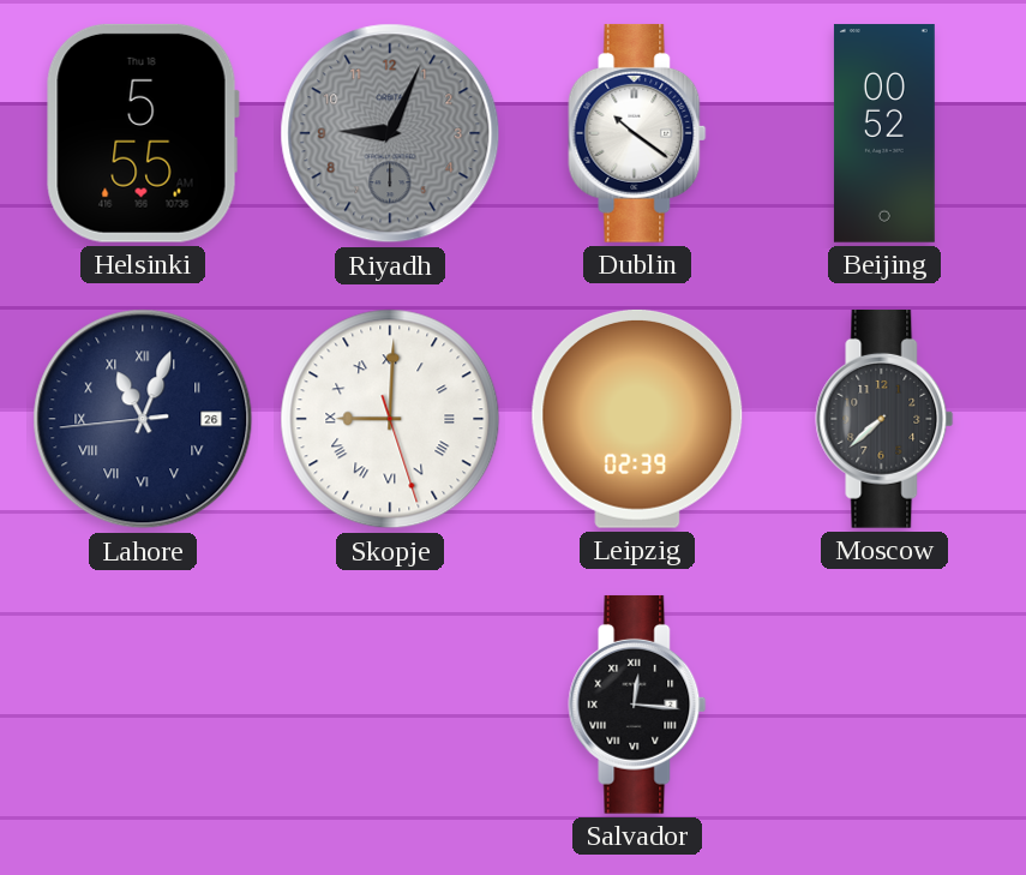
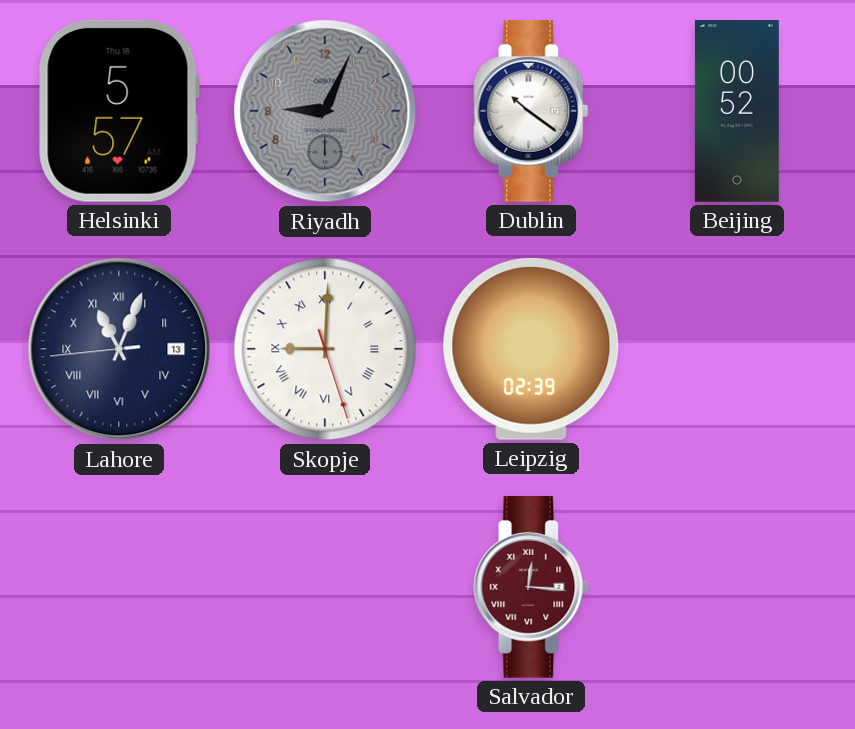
Helsinki: 5:55 -> 5:57 (119, 111)
Lahore date: 26 -> 13 (119, 349)
Moscow: 7:38 -> none (884, 419)
Salvador dial: black -> burgundy (531, 587)
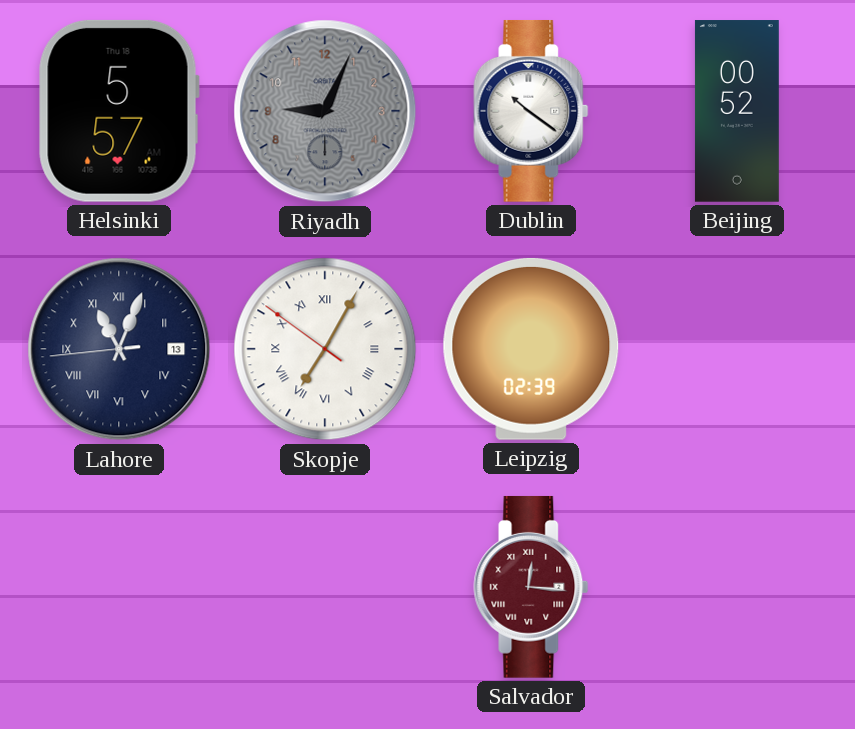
Skopje: 9:00 -> 7:04 (325, 349)
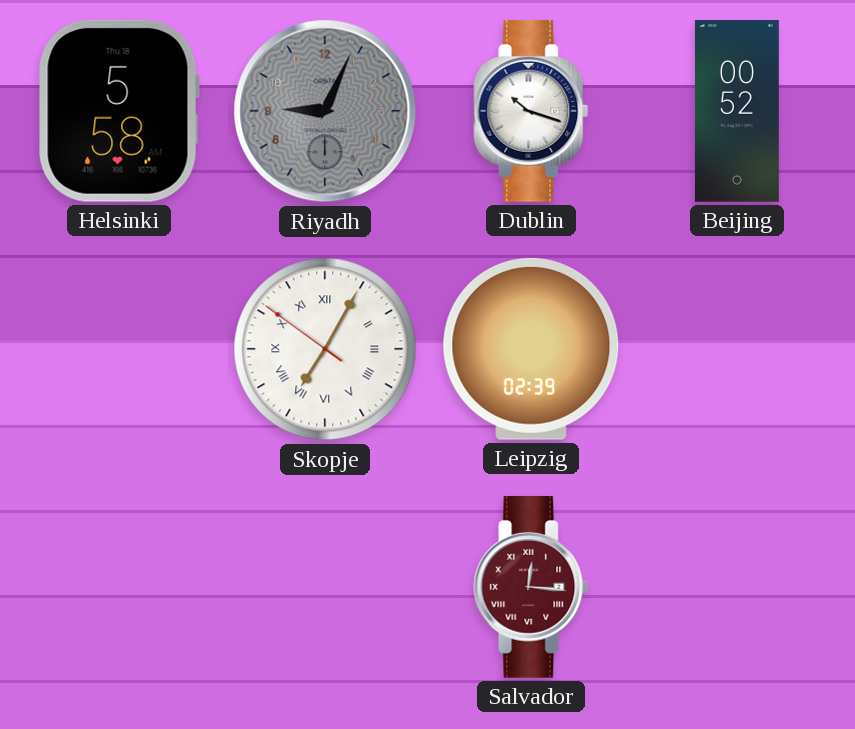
Helsinki: 5:57 -> 5:58 (119, 111)
Dublin: 10:21 -> 10:18 (531, 111)
Lahore: 11:03 -> none (119, 349)
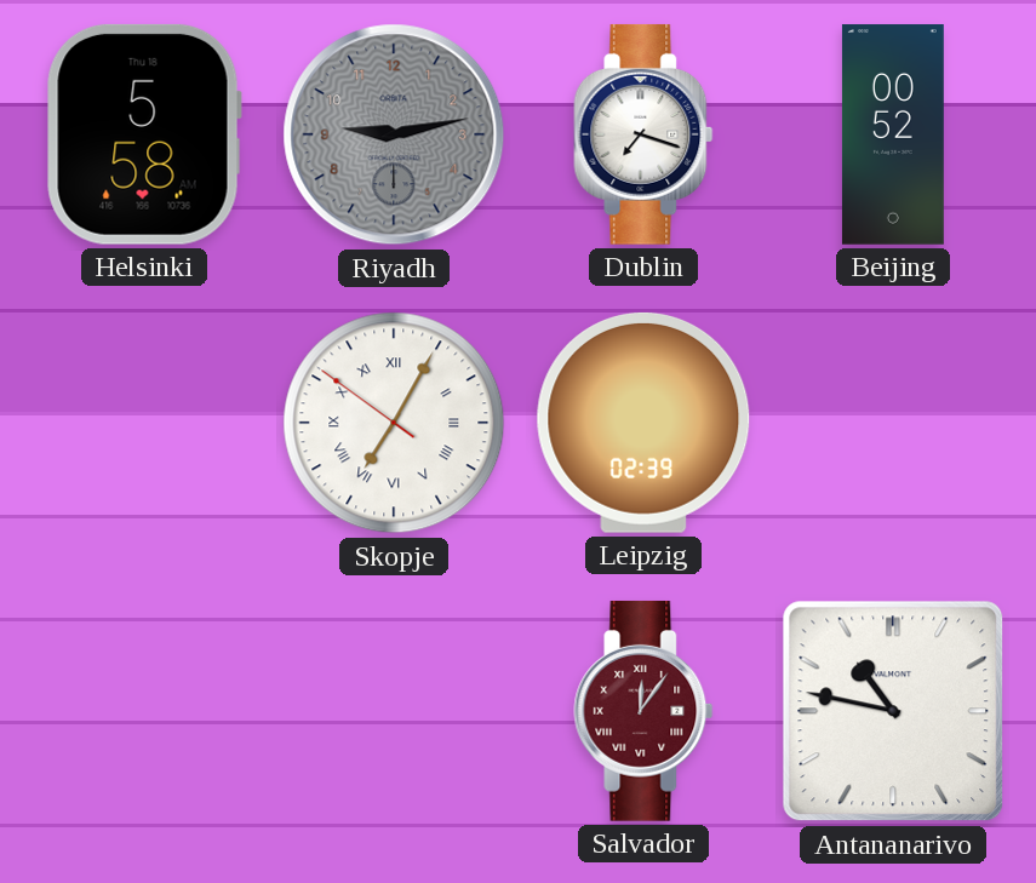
Riyadh: 9:04 -> 9:13 (394, 134)
Dublin: 10:18 -> 7:18 (643, 134)
Salvador: 12:16 -> 12:06 (643, 711)
Antananarivo: none -> 10:47 (893, 711)
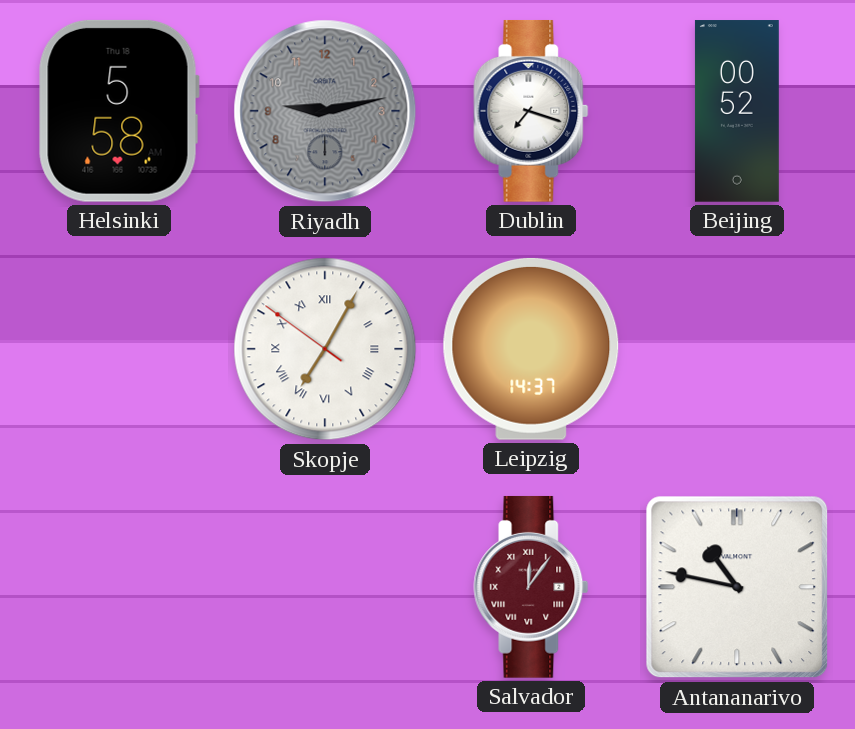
Leipzig: 02:39 -> 14:37 (531, 349)
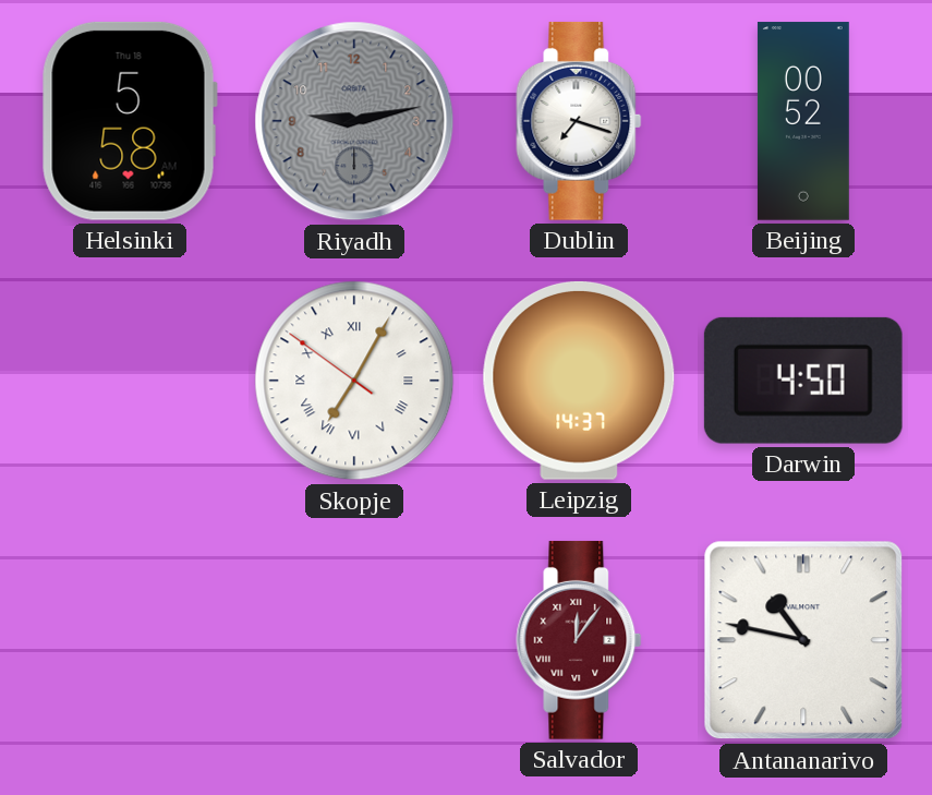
Darwin: none -> 4:50 (803, 381)
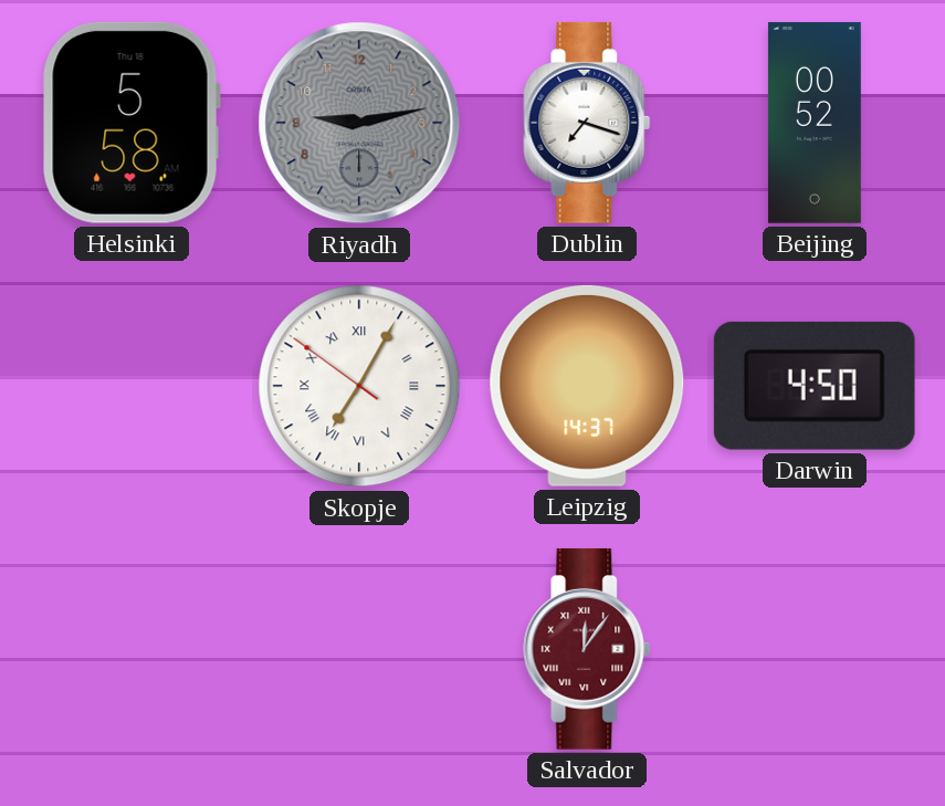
Antananarivo: 10:47 -> none (803, 640)
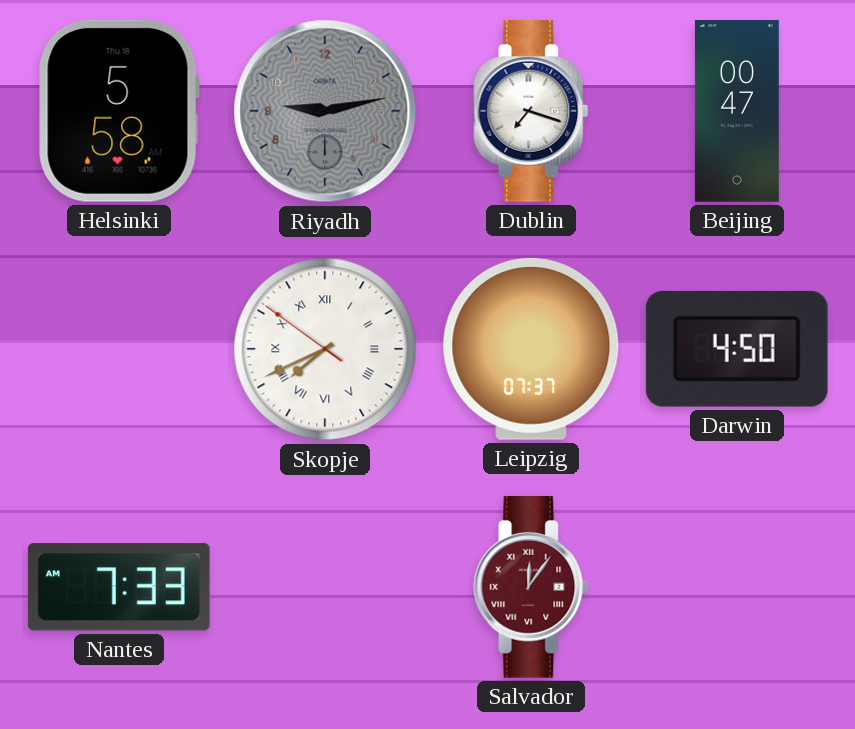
Beijing: 00:52 -> 00:47 (737, 111)
Skopje: 7:04 -> 7:40 (325, 349)
Leipzig: 14:37 -> 07:37 (531, 349)
Nantes: none -> 7:33 (119, 587)
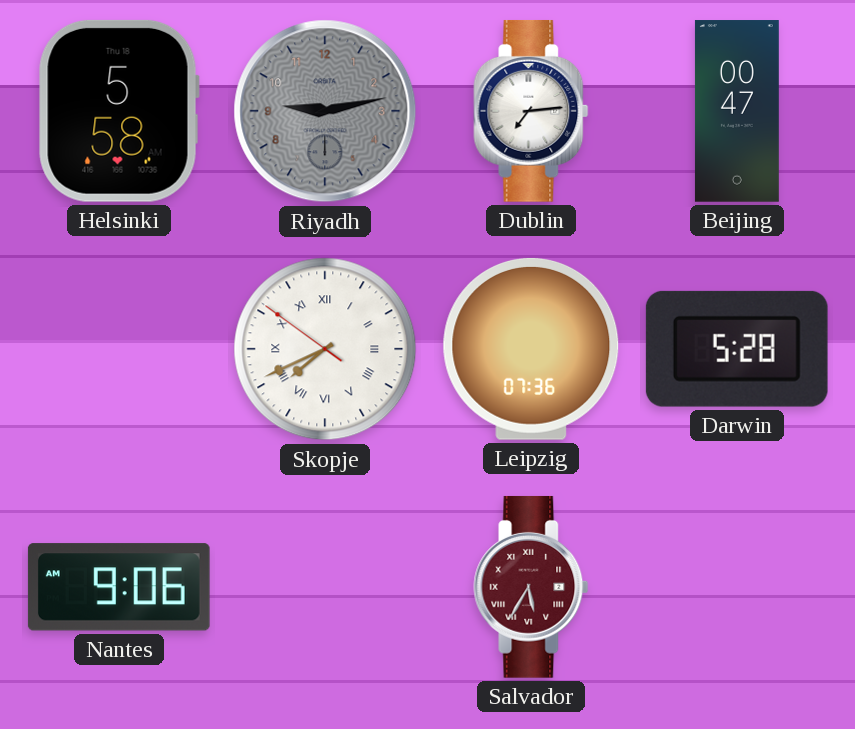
Dublin: 7:18 -> 7:14 (531, 111)
Leipzig: 07:37 -> 07:36 (531, 349)
Darwin: 4:50 -> 5:28 (737, 349)
Nantes: 7:33 -> 9:06 (119, 587)
Salvador: 12:06 -> 5:35 (531, 587)
